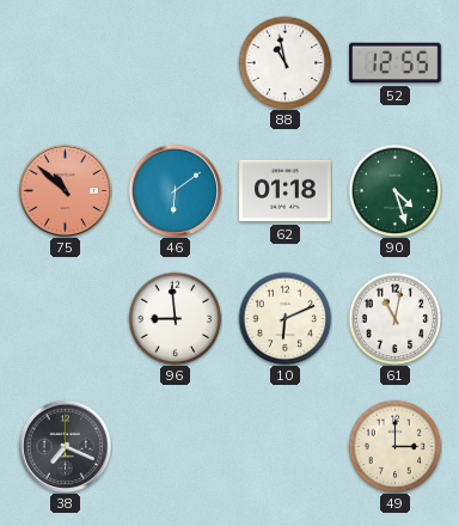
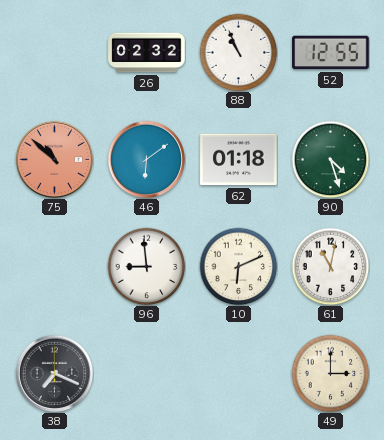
26: none -> 02:32 (147, 53)
88: 10:58 -> 10:56 (238, 52)
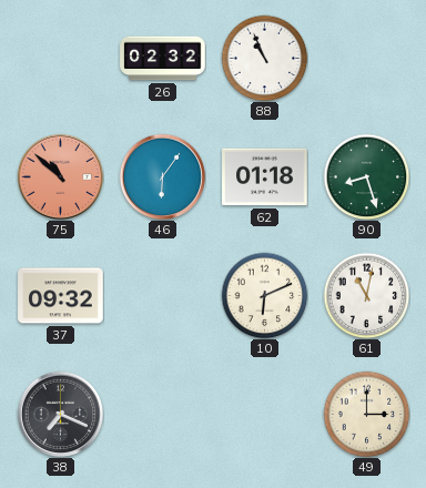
52: 12:55 -> none (331, 53)
46: 6:09 -> 6:06 (162, 176)
90: 4:27 -> 8:27 (366, 176)
37: none -> 09:32 (61, 296)
96: 8:59 -> none (146, 266)
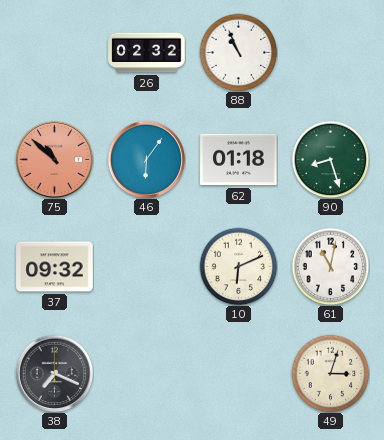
49: 3:00 -> 3:03 (330, 373)
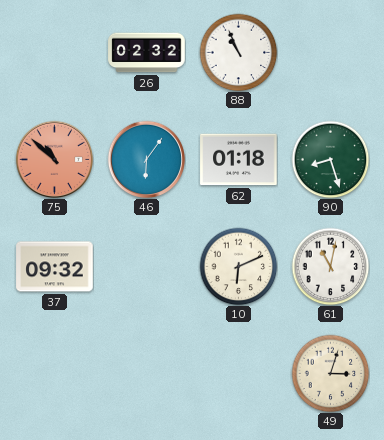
38: 7:19 -> none (54, 373)
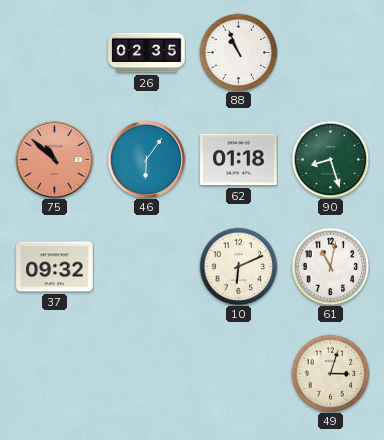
26: 02:32 -> 02:35 (147, 53)
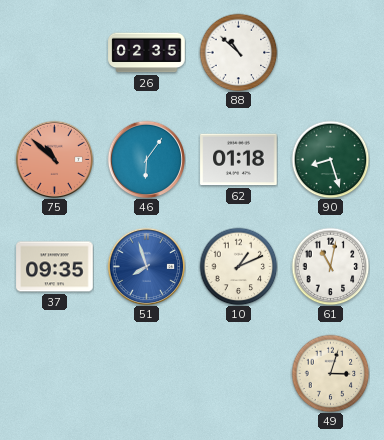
88: 10:56 -> 10:52 (238, 52)
37: 09:32 -> 09:35 (55, 267)
51: none -> 7:57 (146, 266)
10: 6:11 -> 1:11 (238, 266)
